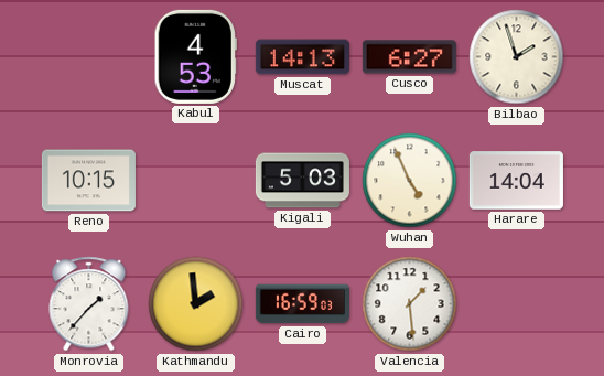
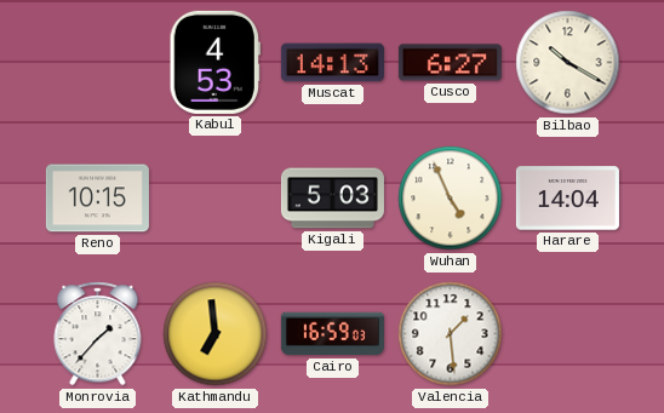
Bilbao: 1:57 -> 10:20 (568, 63)
Kathmandu: 1:59 -> 6:59 (216, 334)
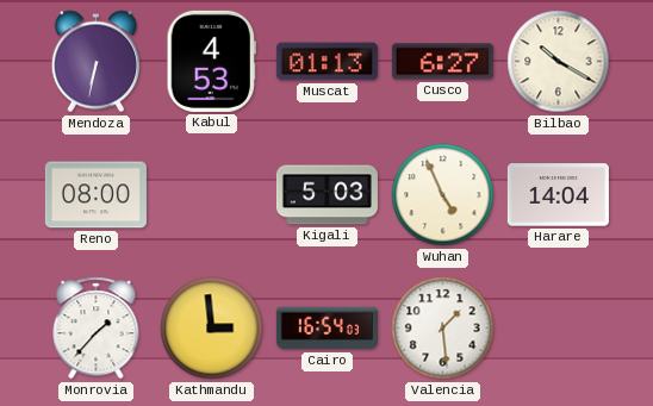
Mendoza: none -> 6:32 (95, 62)
Muscat: 14:13 -> 01:13 (326, 62)
Reno: 10:15 -> 08:00 (95, 195)
Kathmandu: 6:59 -> 2:59 (212, 329)
Cairo: 16:59 -> 16:54 (326, 329)
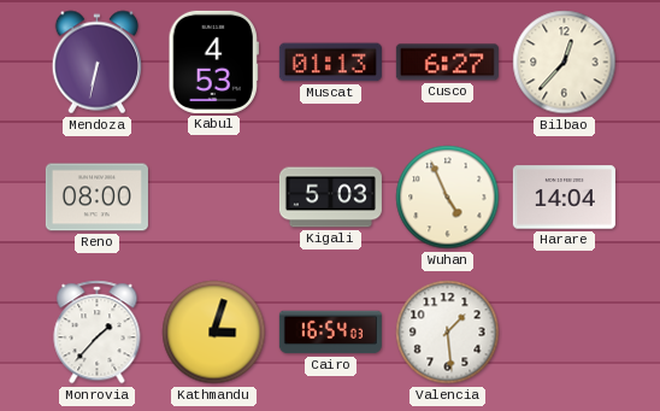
Bilbao: 10:20 -> 12:37 (565, 63)
Kathmandu: 2:59 -> 3:03 (214, 333)
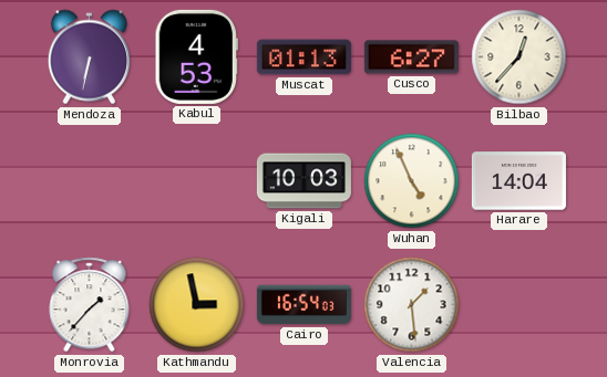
Reno: 08:00 -> none (96, 198)
Kigali: 5:03 -> 10:03 (303, 181)
Kathmandu: 3:03 -> 2:58 (197, 305)
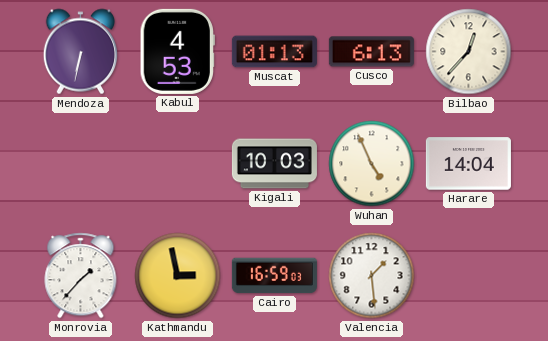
Cusco: 6:27 -> 6:13 (371, 52)
Cairo: 16:54 -> 16:59 (274, 276)
